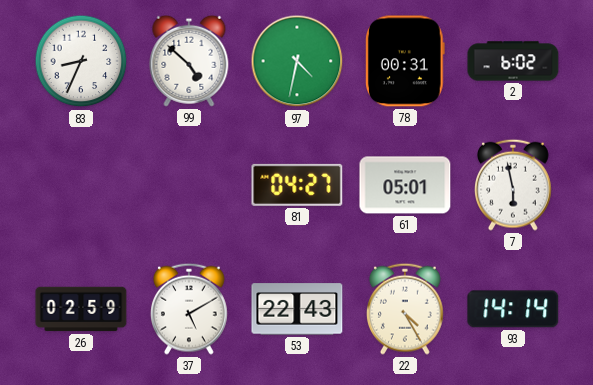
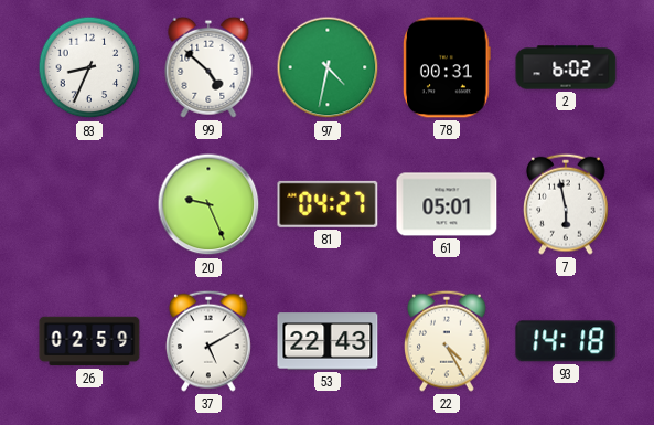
20: none -> 9:26 (208, 204)
93: 14:14 -> 14:18 (566, 341)
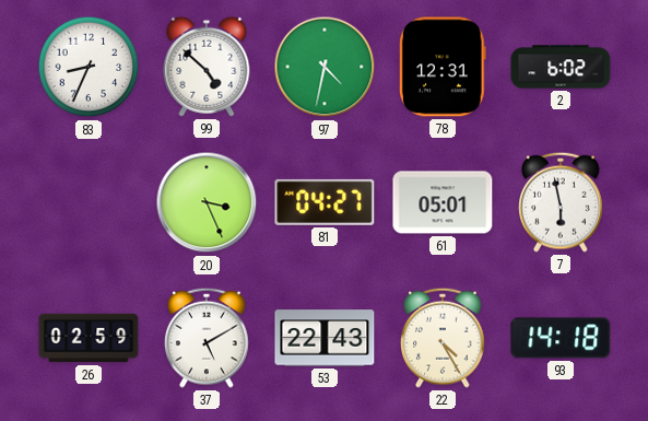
78: 00:31 -> 12:31 (443, 67)
20: 9:26 -> 3:26 (207, 202)
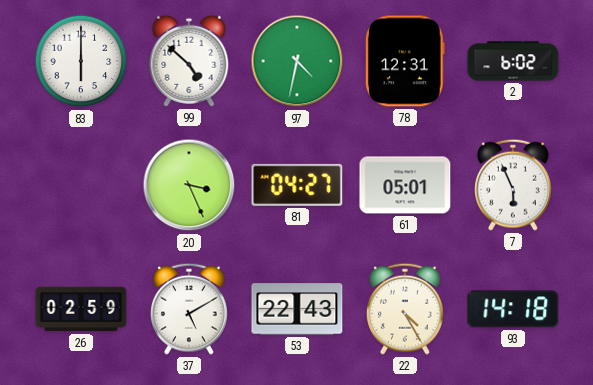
83: 8:34 -> 6:00 (81, 61)
7: 5:58 -> 5:56 (514, 185)
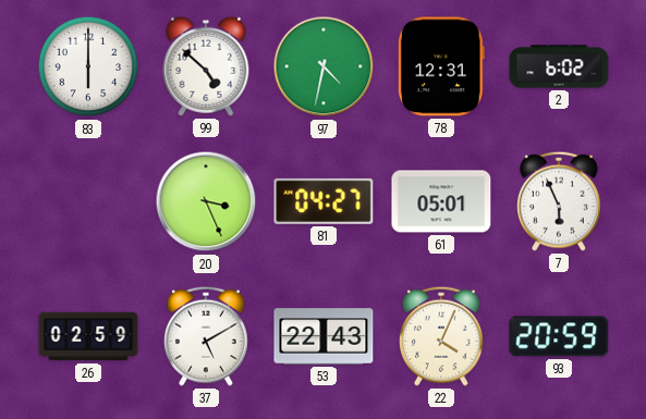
22: 4:25 -> 4:04 (442, 336)
93: 14:18 -> 20:59 (559, 336)
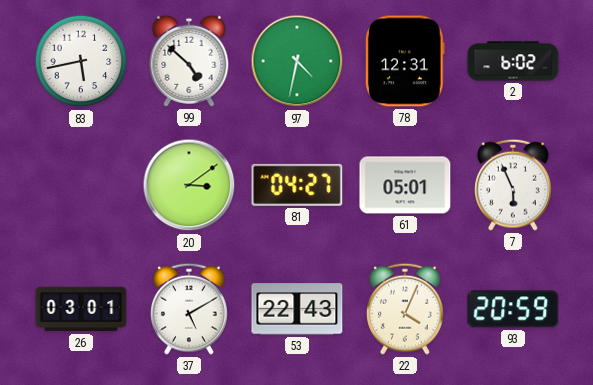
83: 6:00 -> 5:43 (81, 61)
20: 3:26 -> 3:09 (189, 185)
26: 02:59 -> 03:01 (81, 309)
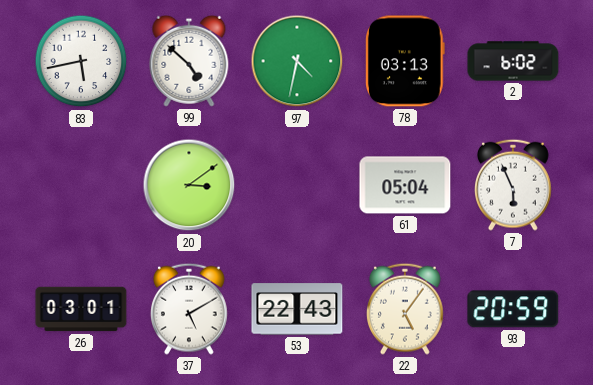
78: 12:31 -> 03:13 (405, 61)
81: 04:27 -> none (297, 185)
61: 05:01 -> 05:04 (405, 185)
22: 4:04 -> 5:06 (406, 309)
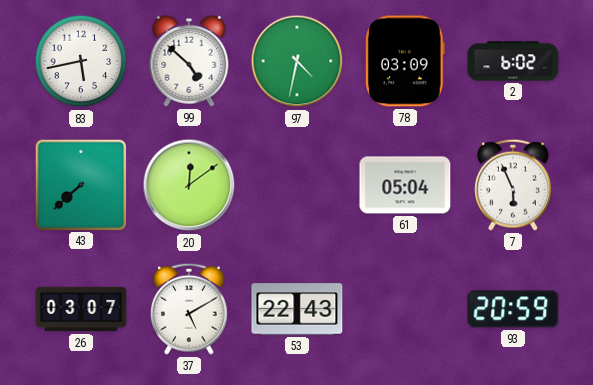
78: 03:13 -> 03:09 (405, 61)
43: none -> 7:38 (80, 184)
20: 3:09 -> 12:09 (189, 185)
26: 03:01 -> 03:07 (81, 309)
22: 5:06 -> none (406, 309)
